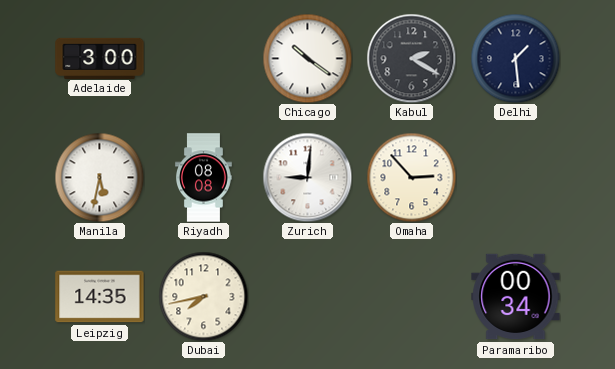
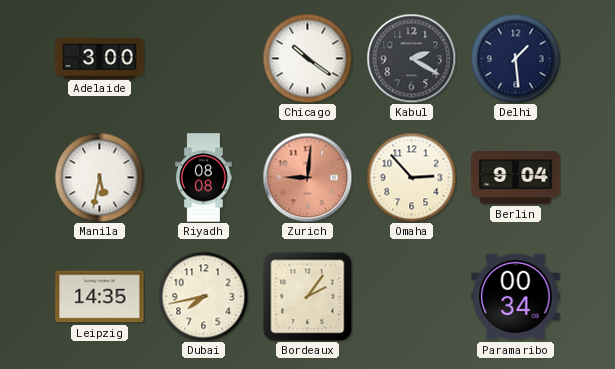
Zurich dial: white -> salmon (307, 177)
Berlin: none -> 9:04 (516, 178)
Bordeaux: none -> 2:06 (307, 296)
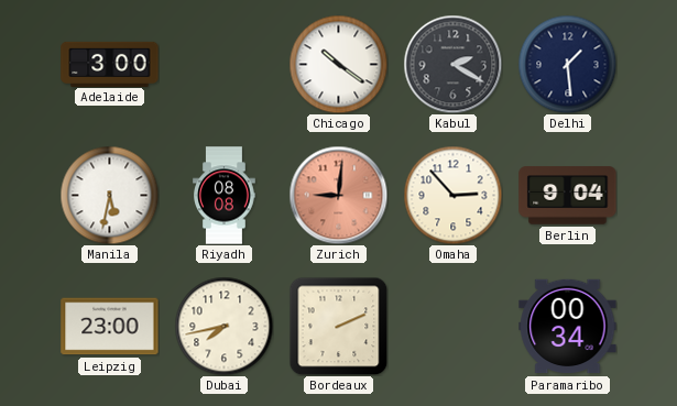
Leipzig: 14:35 -> 23:00 (110, 327)
Bordeaux: 2:06 -> 2:11 (338, 326)
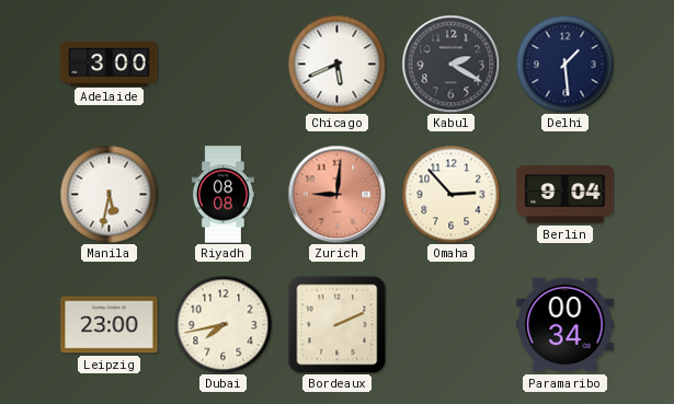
Chicago: 10:21 -> 5:41 (336, 64)
